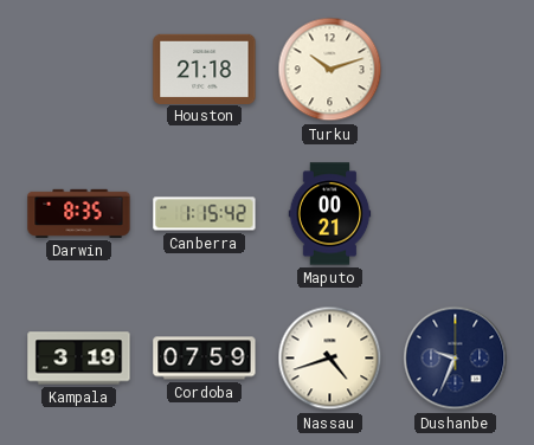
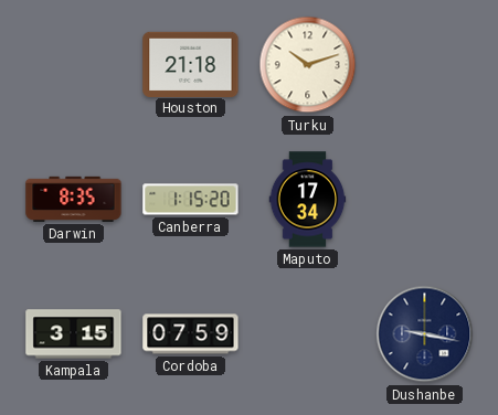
Canberra: 1:15:42 -> 1:15:20 (191, 200)
Maputo: 00:21 -> 17:34 (308, 200)
Kampala: 3:19 -> 3:15 (74, 334)
Nassau: 4:42 -> none (330, 359)
Dushanbe: 9:34 -> 9:17 (425, 334)
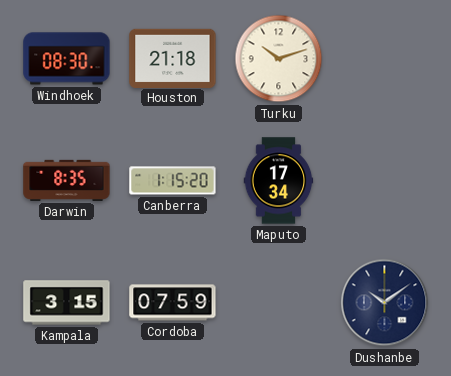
Windhoek: none -> 08:30 (67, 59)
Dushanbe: 9:17 -> 10:09 (385, 303)
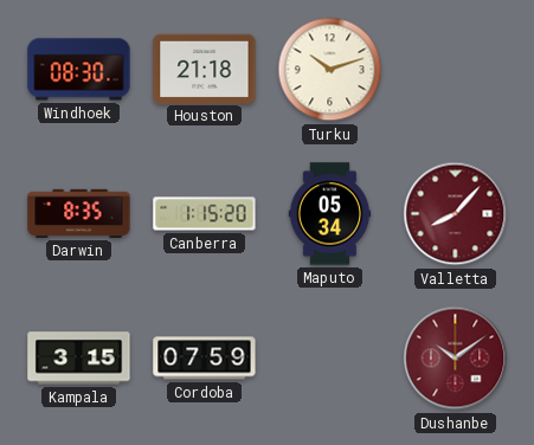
Maputo: 17:34 -> 05:34 (330, 214)
Valletta: none -> 8:07 (456, 214)
Dushanbe dial: navy -> burgundy (456, 359)
